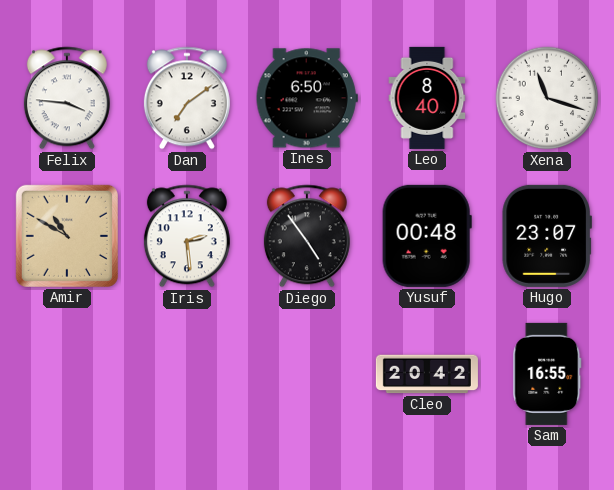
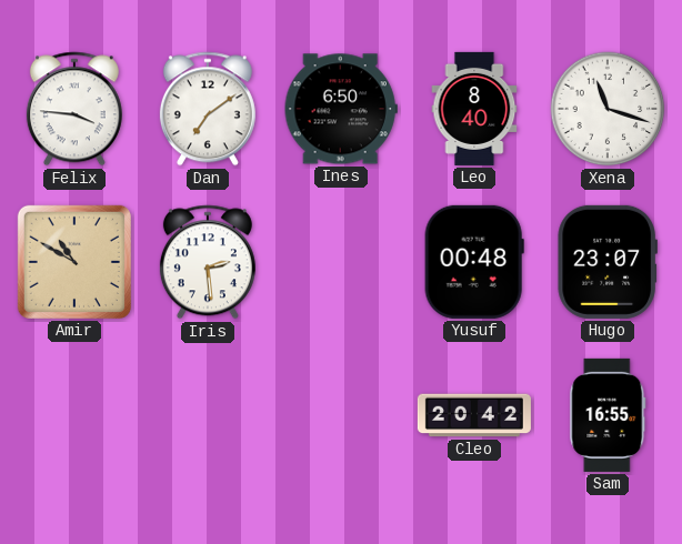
Diego: 4:54 -> none (307, 236)
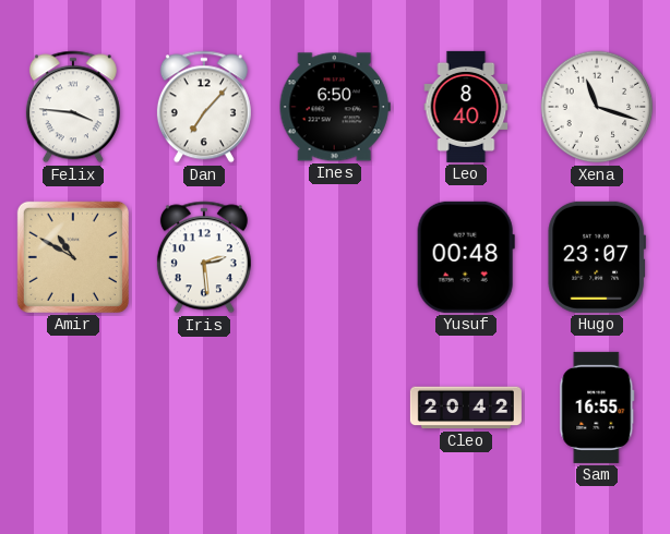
Dan: 7:09 -> 7:07 (204, 107)
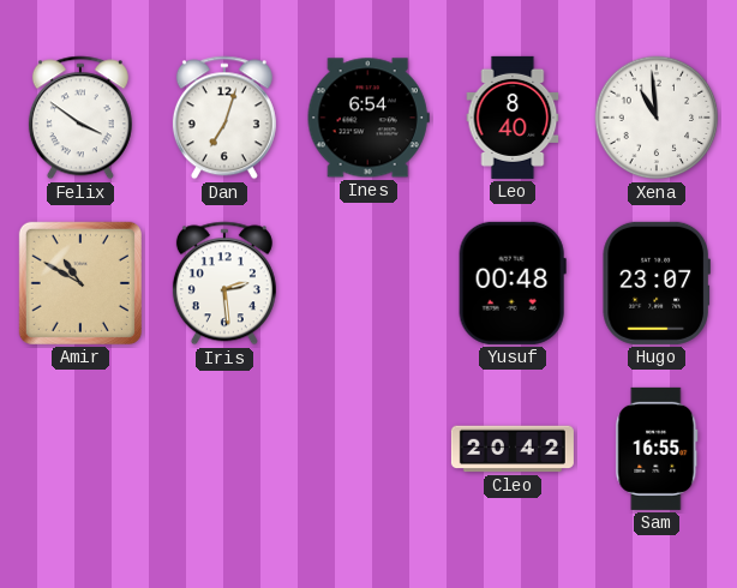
Felix: 3:46 -> 3:51 (80, 118)
Dan: 7:07 -> 7:03 (224, 118)
Ines: 6:50 -> 6:54 (368, 118)
Xena: 11:18 -> 10:59 (657, 118)
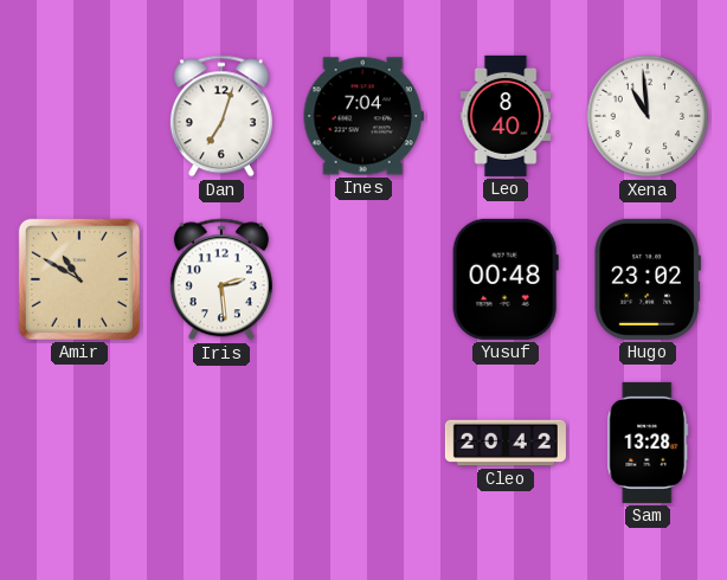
Felix: 3:51 -> none (80, 118)
Ines: 6:54 -> 7:04 (363, 116)
Hugo: 23:07 -> 23:02 (648, 279)
Sam: 16:55 -> 13:28 (648, 443)
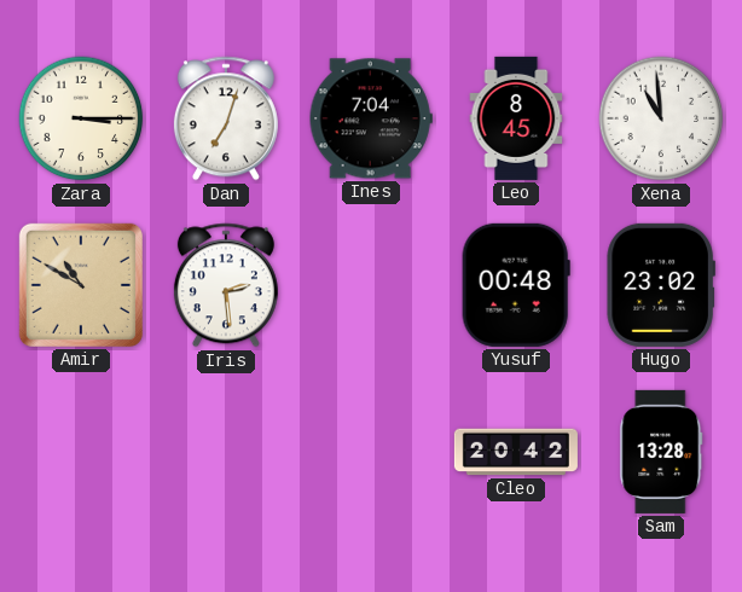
Zara: none -> 3:15 (81, 118)
Leo: 8:40 -> 8:45 (516, 118)
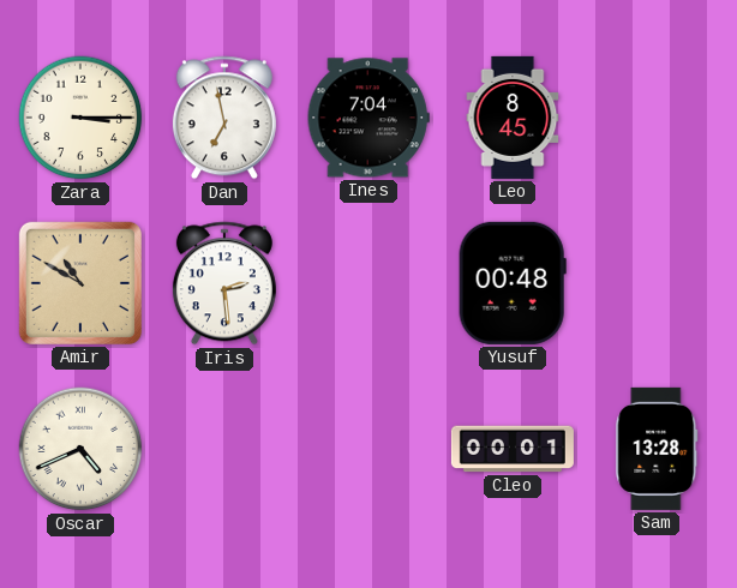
Dan: 7:03 -> 6:58 (224, 118)
Xena: 10:59 -> none (661, 118)
Hugo: 23:02 -> none (661, 285)
Oscar: none -> 4:41 (80, 449)
Cleo: 20:42 -> 00:01 (513, 449)
